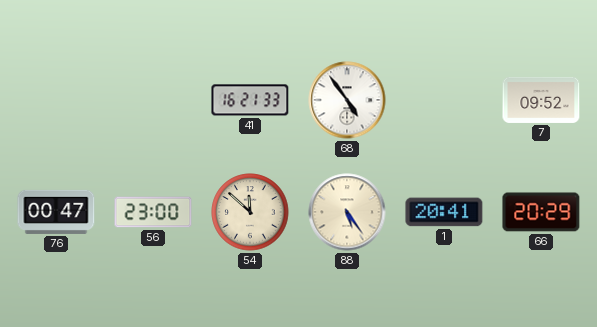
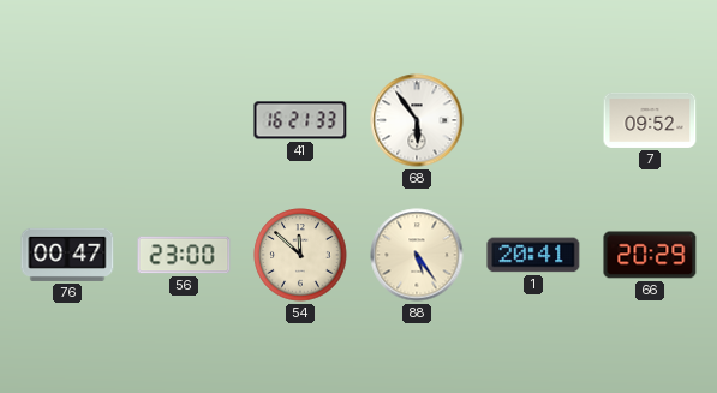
68: 4:54 -> 5:54 (417, 120)
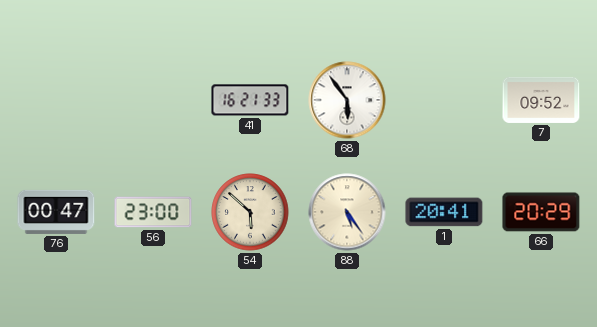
54: 11:52 -> 5:52 (250, 212)
